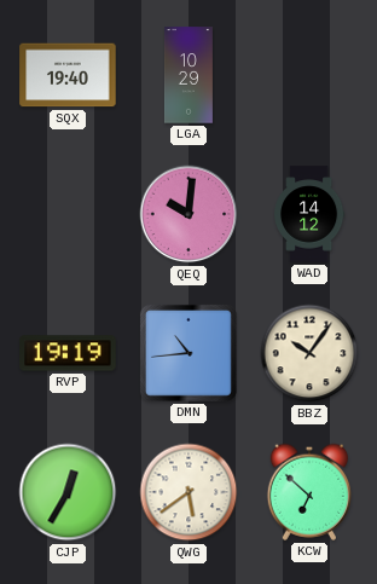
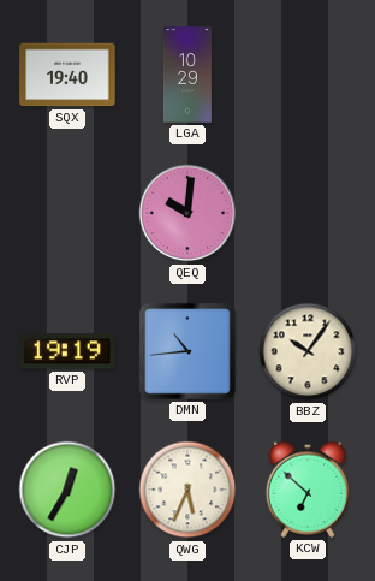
WAD: 14:12 -> none (309, 214)
QWG: 5:39 -> 5:34 (187, 490)
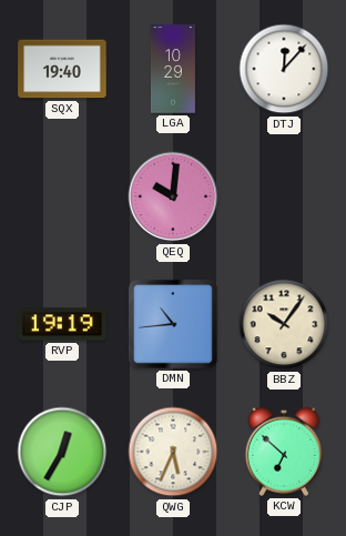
DTJ: none -> 12:07 (284, 69)
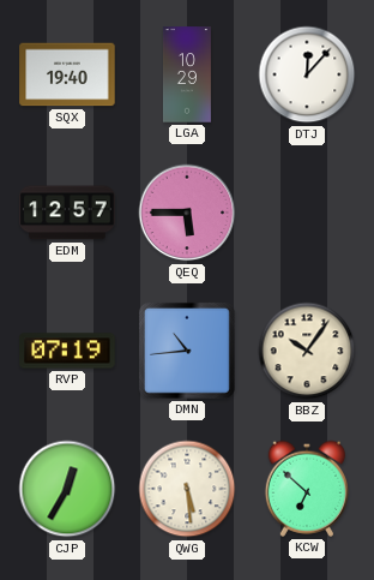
EDM: none -> 12:57 (67, 213)
QEQ: 10:01 -> 5:45 (187, 213)
RVP: 19:19 -> 07:19 (67, 351)
QWG: 5:34 -> 5:29 (187, 489)
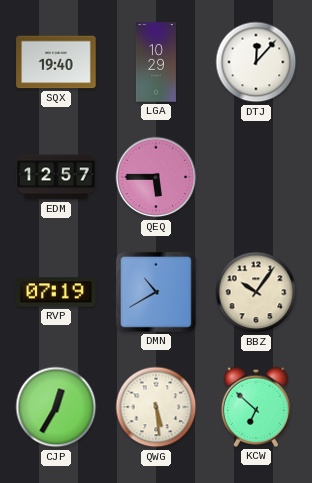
DMN: 10:44 -> 10:40 (156, 292)
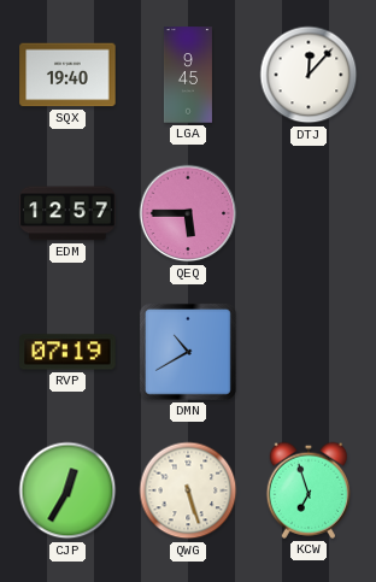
LGA: 10:29 -> 9:45 (188, 75)
BBZ: 10:06 -> none (256, 292)
QWG: 5:29 -> 5:27 (188, 490)
KCW: 6:52 -> 6:57 (307, 490)
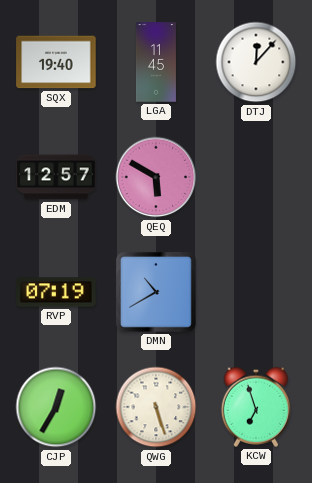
LGA: 9:45 -> 11:45 (156, 62)
QEQ: 5:45 -> 5:50 (156, 177)
